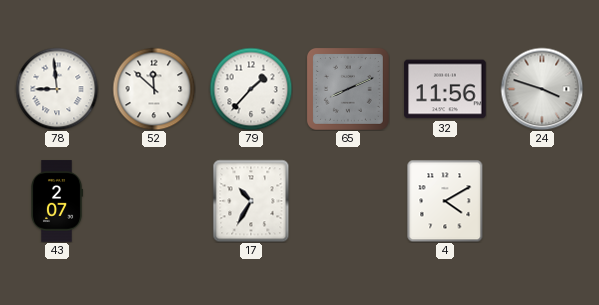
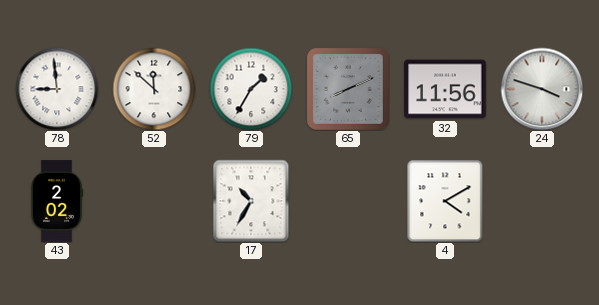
79: 1:37 -> 1:35 (251, 89)
43: 2:07 -> 2:02 (58, 201)
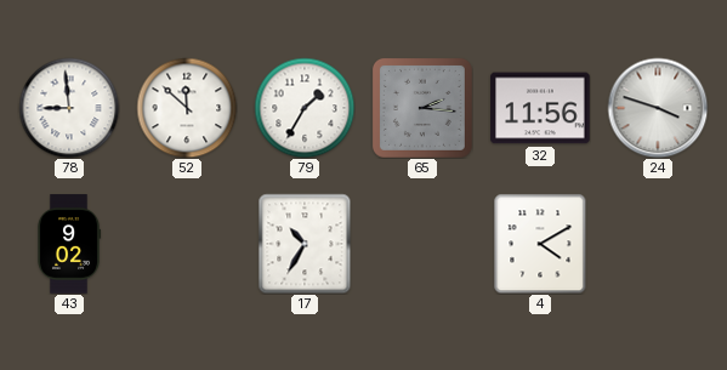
65: 8:11 -> 2:16 (422, 108)
43: 2:02 -> 9:02 (70, 244)
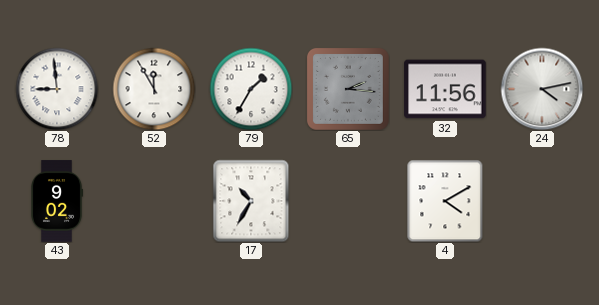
52: 11:52 -> 11:55 (154, 89)
24: 3:48 -> 4:13 (542, 89)
